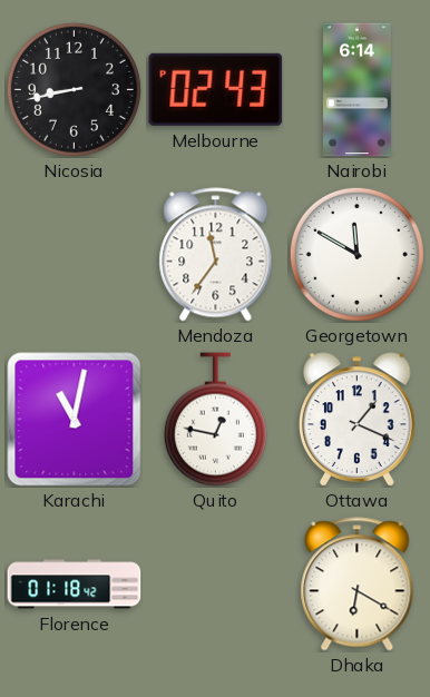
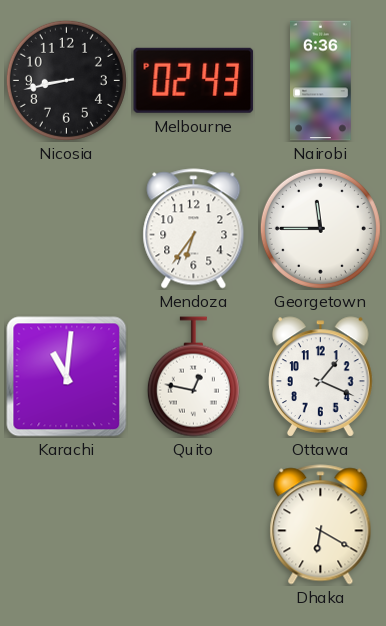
Nairobi: 6:14 -> 6:36 (321, 81)
Mendoza: 11:36 -> 6:36 (194, 229)
Georgetown: 11:50 -> 11:45 (320, 228)
Karachi: 11:02 -> 11:01 (67, 377)
Florence: 01:18 -> none (75, 585)
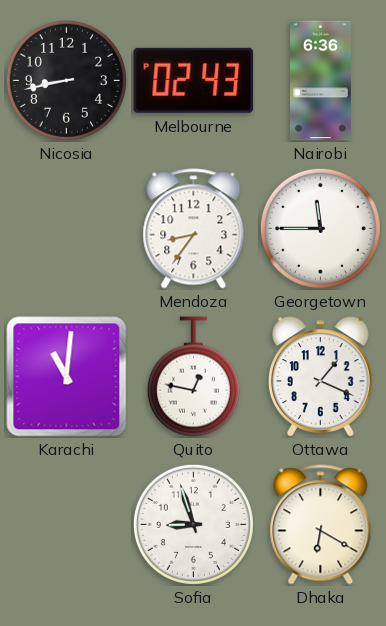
Mendoza: 6:36 -> 8:36 (194, 229)
Sofia: none -> 8:57 (193, 524)
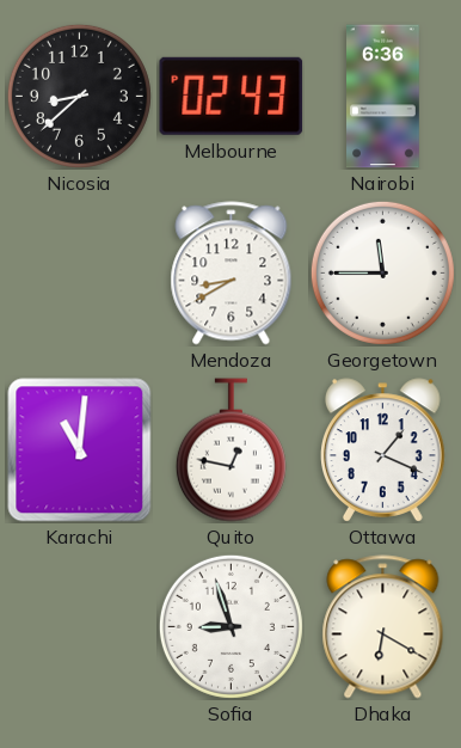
Nicosia: 8:43 -> 8:38 (79, 96)
Mendoza: 8:36 -> 8:40 (232, 274)
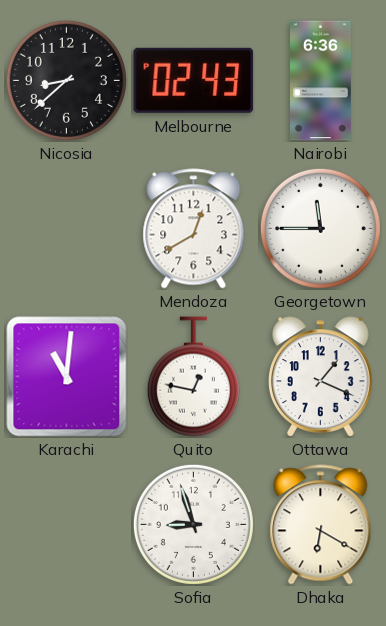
Mendoza: 8:40 -> 12:40 (194, 229)
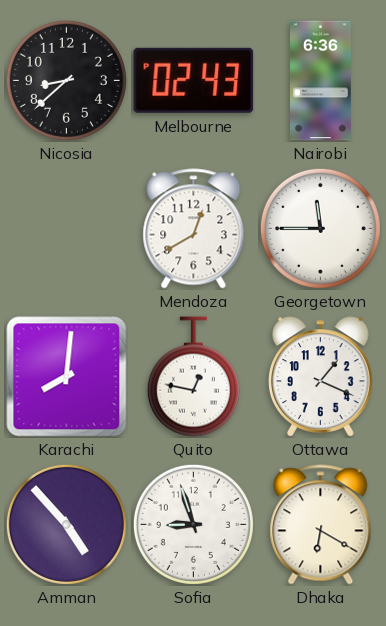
Karachi: 11:01 -> 8:01 (67, 377)
Amman: none -> 4:53 (66, 524)
